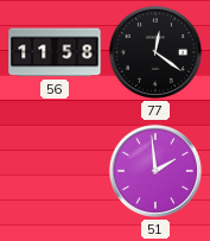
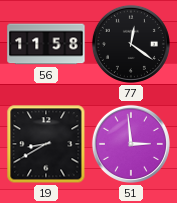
19: none -> 8:40 (46, 144)
51: 1:59 -> 2:59 (131, 144)
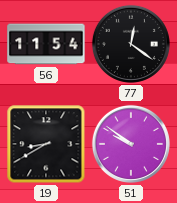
56: 11:58 -> 11:54 (46, 44)
51: 2:59 -> 9:51 (131, 144)
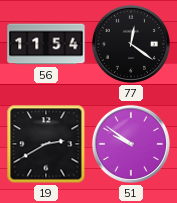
19: 8:40 -> 2:40 (46, 144)
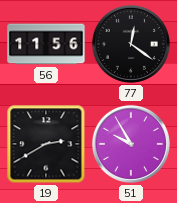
56: 11:54 -> 11:56 (46, 44)
51: 9:51 -> 9:55 (131, 144)
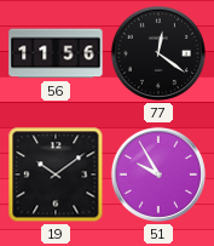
19: 2:40 -> 10:09 (56, 175)
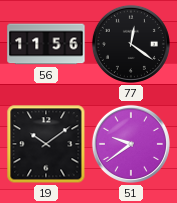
51: 9:55 -> 9:39 (131, 144)
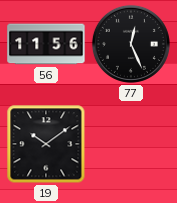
77: 12:21 -> 12:26 (131, 44)
51: 9:39 -> none (131, 144)
